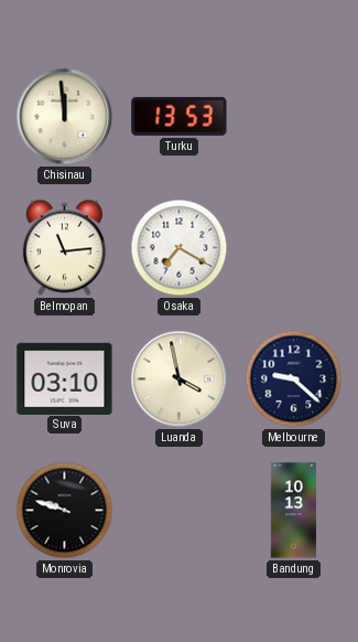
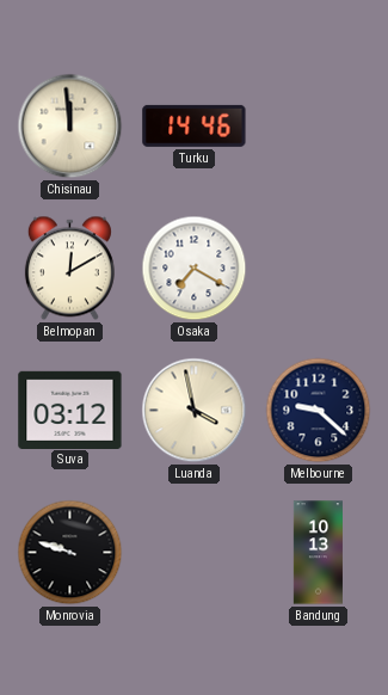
Turku: 13:53 -> 14:46 (195, 125)
Belmopan: 11:14 -> 12:10 (69, 269)
Suva: 03:10 -> 03:12 (70, 410)
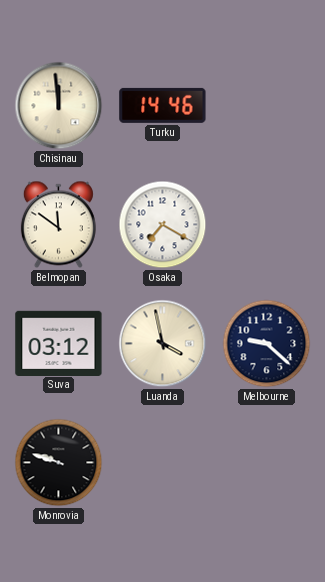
Belmopan: 12:10 -> 11:51 (58, 225)
Bandung: 10:13 -> none (318, 553)
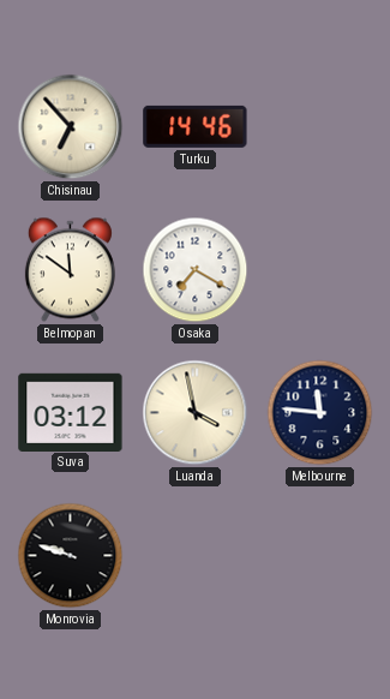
Chisinau: 11:59 -> 6:53 (71, 127)
Melbourne: 9:22 -> 11:46 (320, 413)
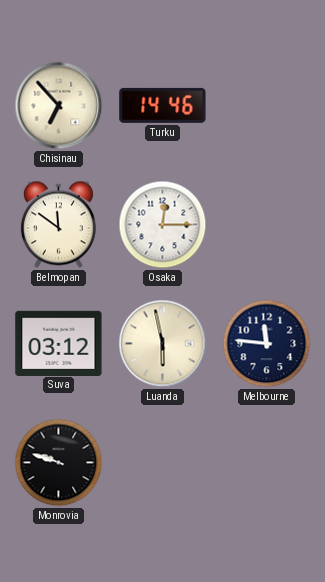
Osaka: 7:20 -> 12:15 (163, 225)
Luanda: 3:58 -> 5:58 (163, 344)
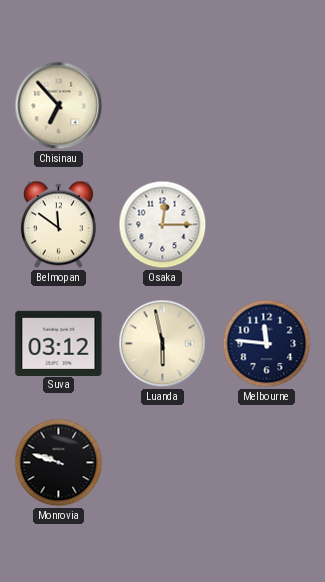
Turku: 14:46 -> none (163, 105)
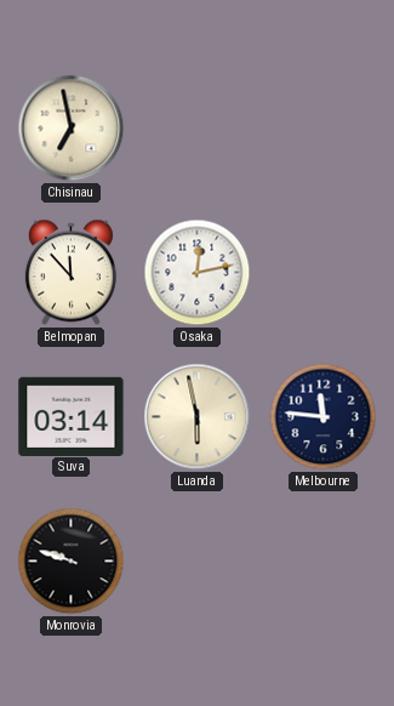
Chisinau: 6:53 -> 6:58 (72, 129)
Belmopan: 11:51 -> 11:53 (70, 273)
Osaka: 12:15 -> 12:13 (198, 273)
Suva: 03:12 -> 03:14 (72, 416)
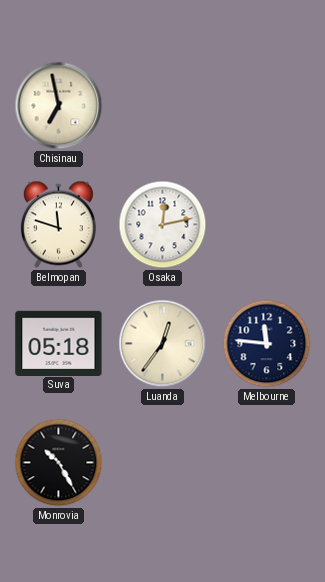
Belmopan: 11:53 -> 11:48 (58, 225)
Suva: 03:14 -> 05:18 (59, 343)
Luanda: 5:58 -> 12:36 (163, 344)
Monrovia: 9:48 -> 10:25 (59, 463)
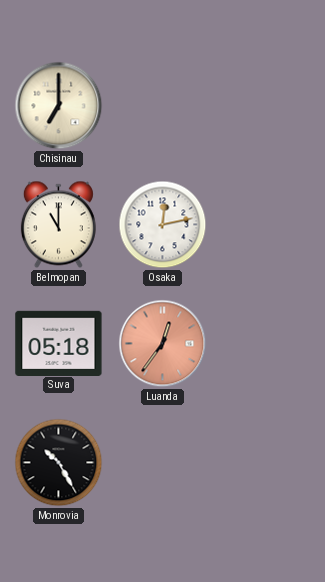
Chisinau: 6:58 -> 7:00 (59, 106)
Belmopan: 11:48 -> 11:00 (58, 225)
Luanda dial: cream -> salmon (163, 344)
Melbourne: 11:46 -> none (267, 344)
